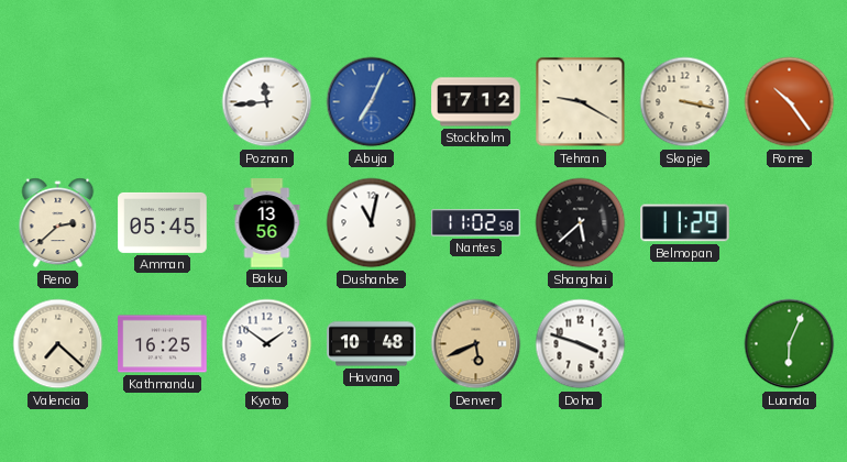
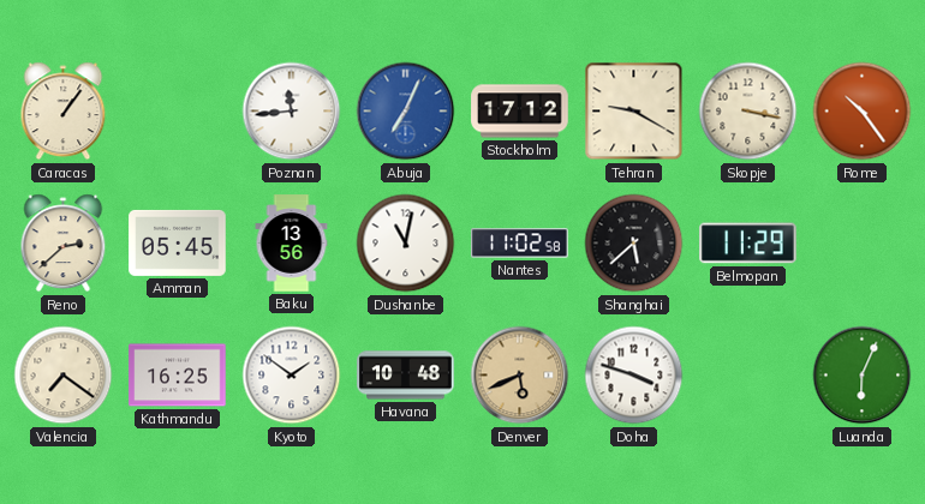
Caracas: none -> 1:06 (64, 112)
Valencia: 7:22 -> 7:21 (64, 376)
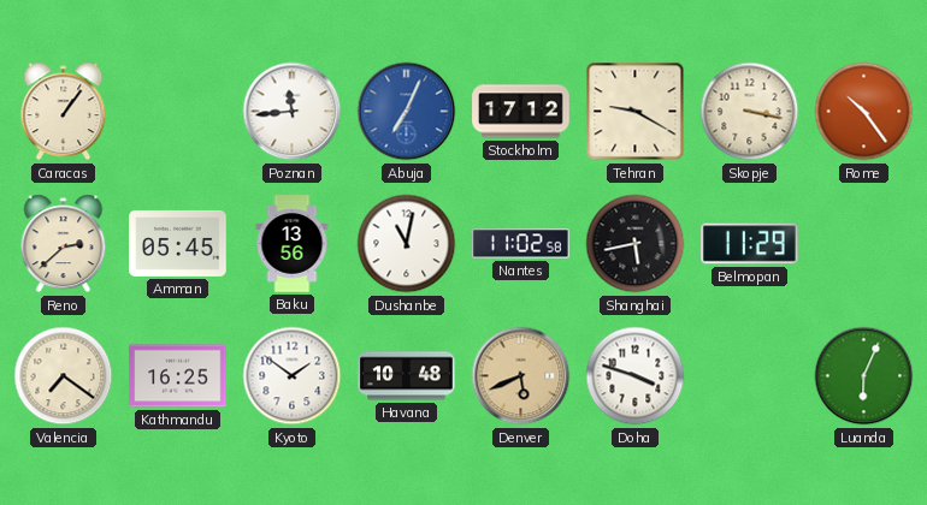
Shanghai: 5:38 -> 5:43 (636, 244)
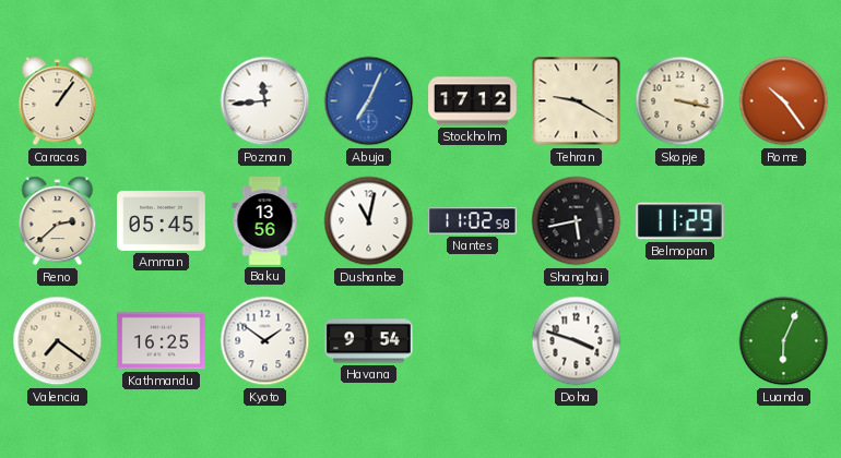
Havana: 10:48 -> 9:54 (369, 341)
Denver: 5:41 -> none (521, 376)
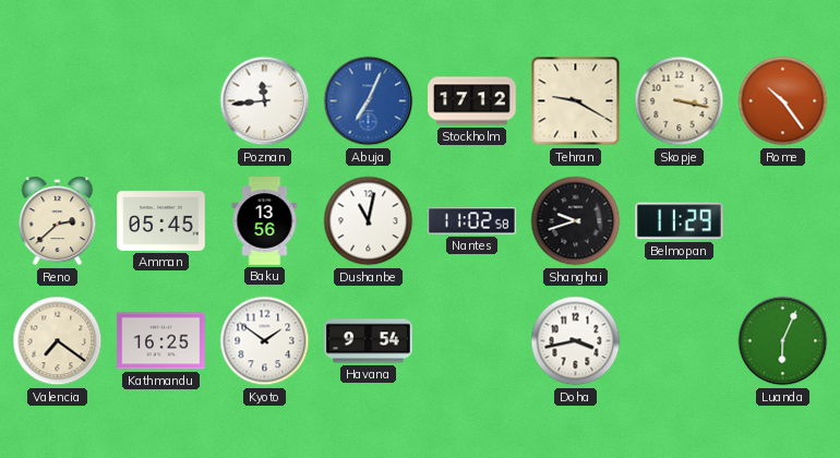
Caracas: 1:06 -> none (58, 101)
Shanghai: 5:43 -> 9:42 (576, 221)
Doha: 3:48 -> 3:43 (576, 341)
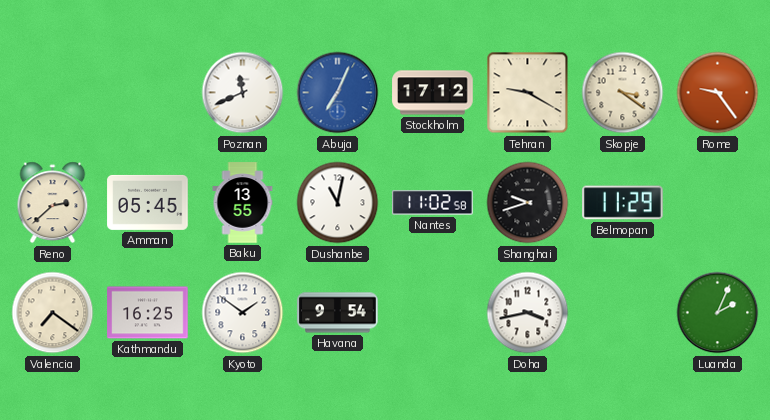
Poznan: 11:44 -> 11:41 (243, 93)
Skopje: 3:17 -> 3:21 (623, 93)
Rome: 10:24 -> 9:24 (718, 93)
Baku: 13:56 -> 13:55 (243, 203)
Luanda: 6:04 -> 2:04 (718, 313)
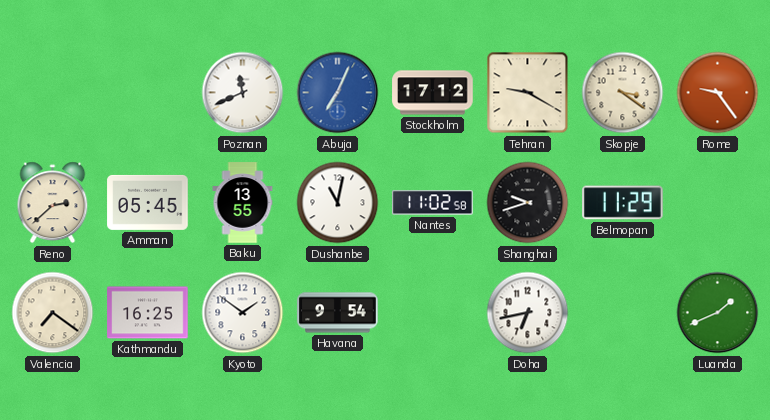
Doha: 3:43 -> 6:43 (528, 313)
Luanda: 2:04 -> 1:41 (718, 313)
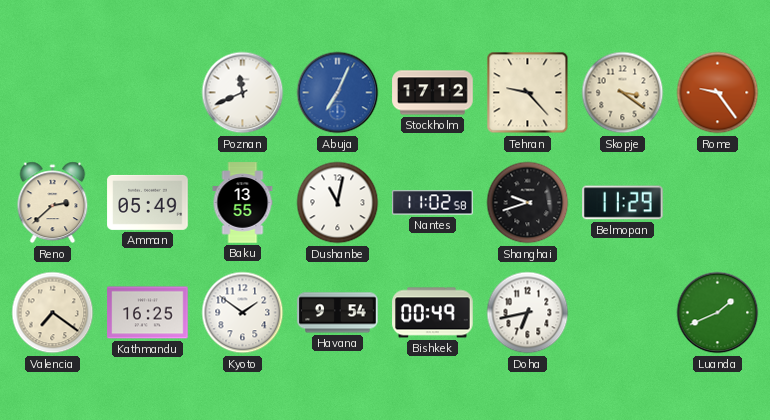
Tehran: 9:20 -> 9:23 (528, 93)
Amman: 05:45 -> 05:49 (148, 202)
Bishkek: none -> 00:49 (433, 313)
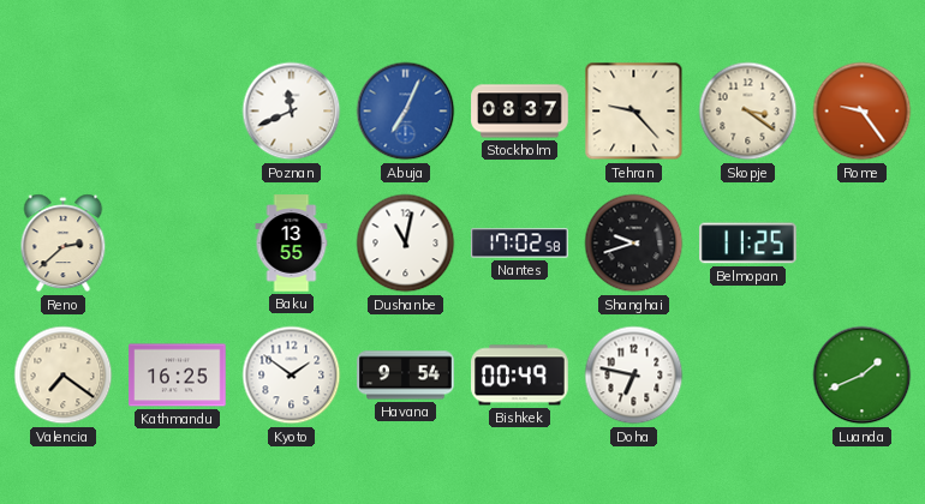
Stockholm: 17:12 -> 08:37 (520, 112)
Amman: 05:49 -> none (148, 202)
Nantes: 11:02 -> 17:02 (520, 244)
Belmopan: 11:29 -> 11:25 (748, 244)
Doha: 6:43 -> 6:47 (634, 376)
